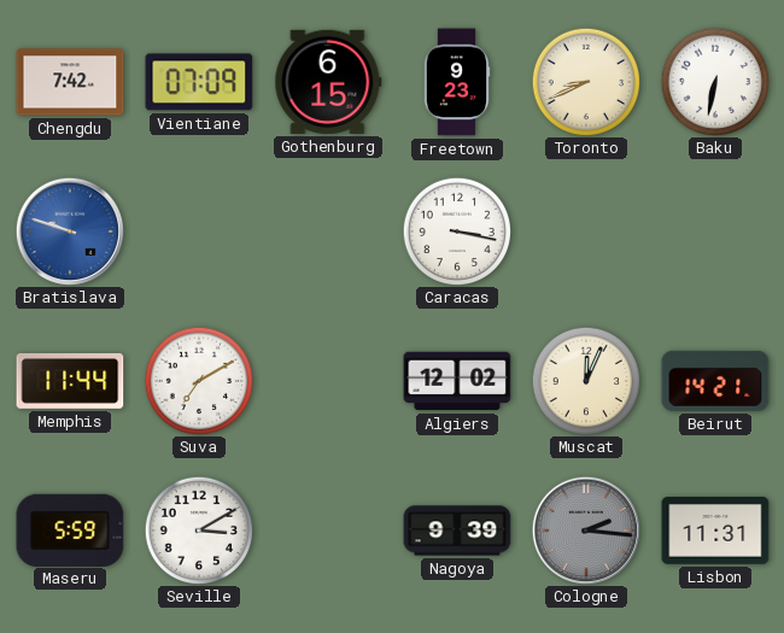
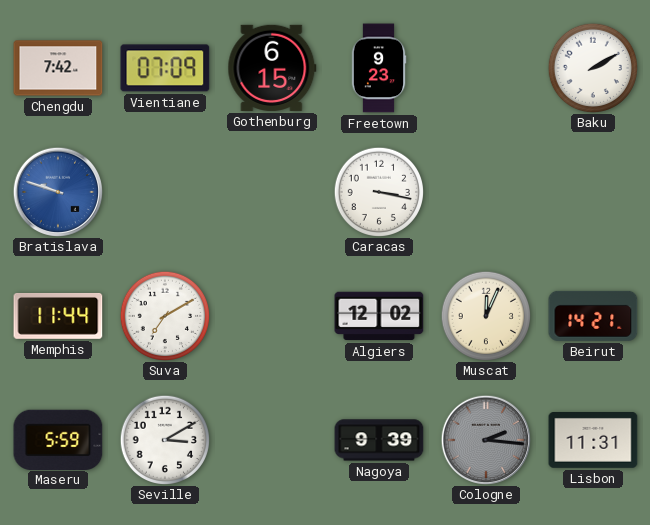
Toronto: 8:41 -> none (585, 81)
Baku: 6:32 -> 2:10 (592, 67)
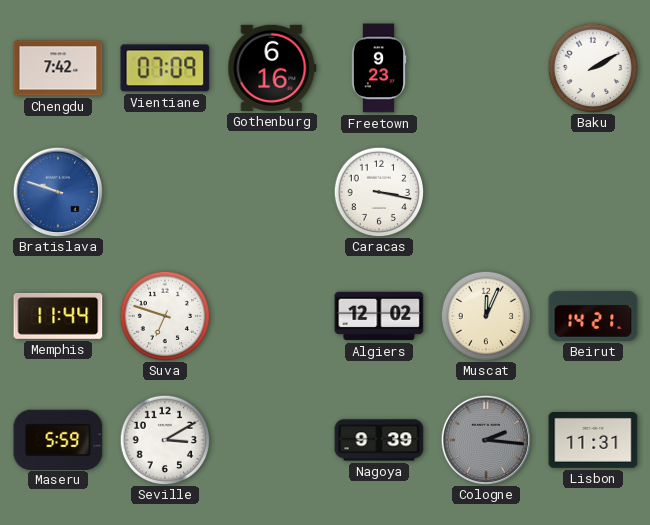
Gothenburg: 6:15 -> 6:16 (272, 68)
Suva: 7:10 -> 6:48 (164, 315)
